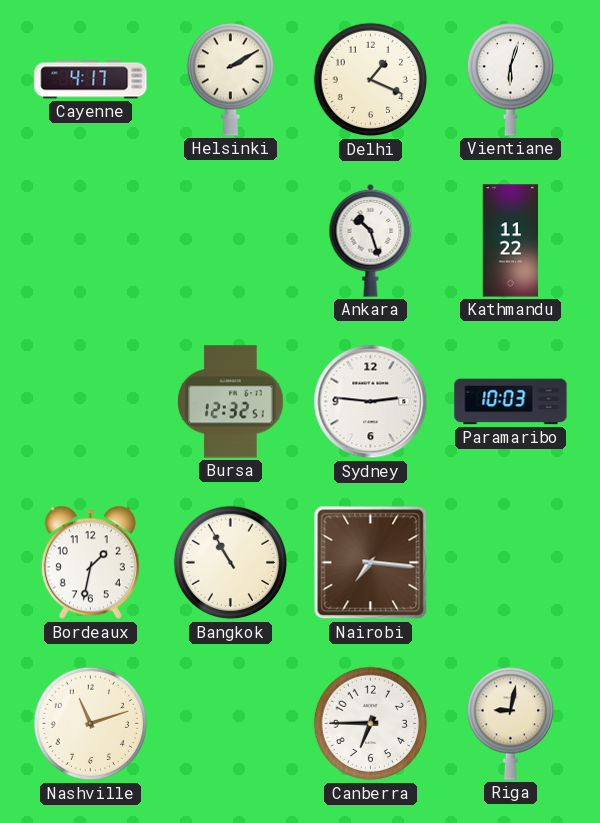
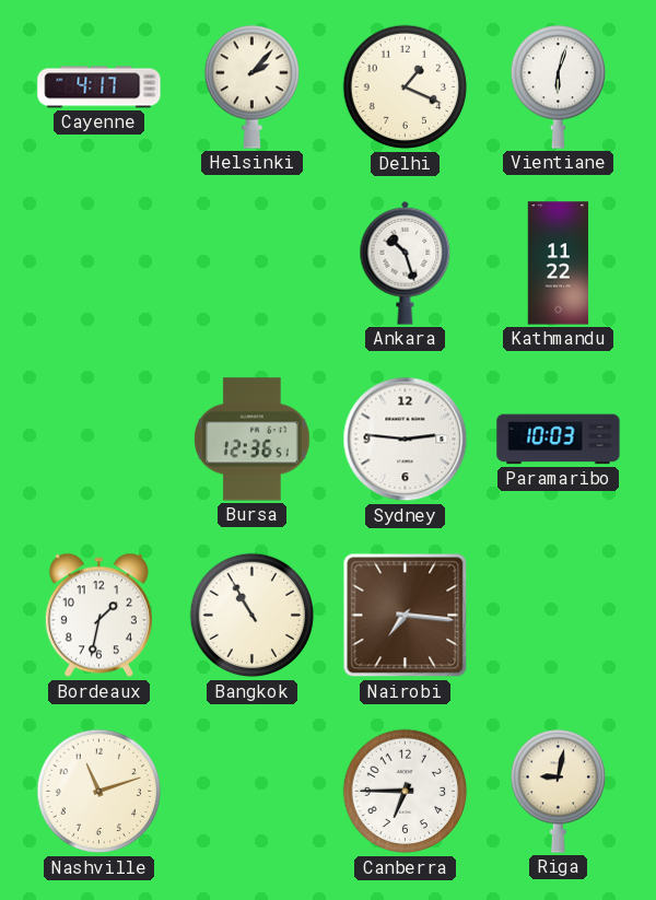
Helsinki: 2:10 -> 2:07 (251, 86)
Bursa: 12:32 -> 12:36 (253, 440)
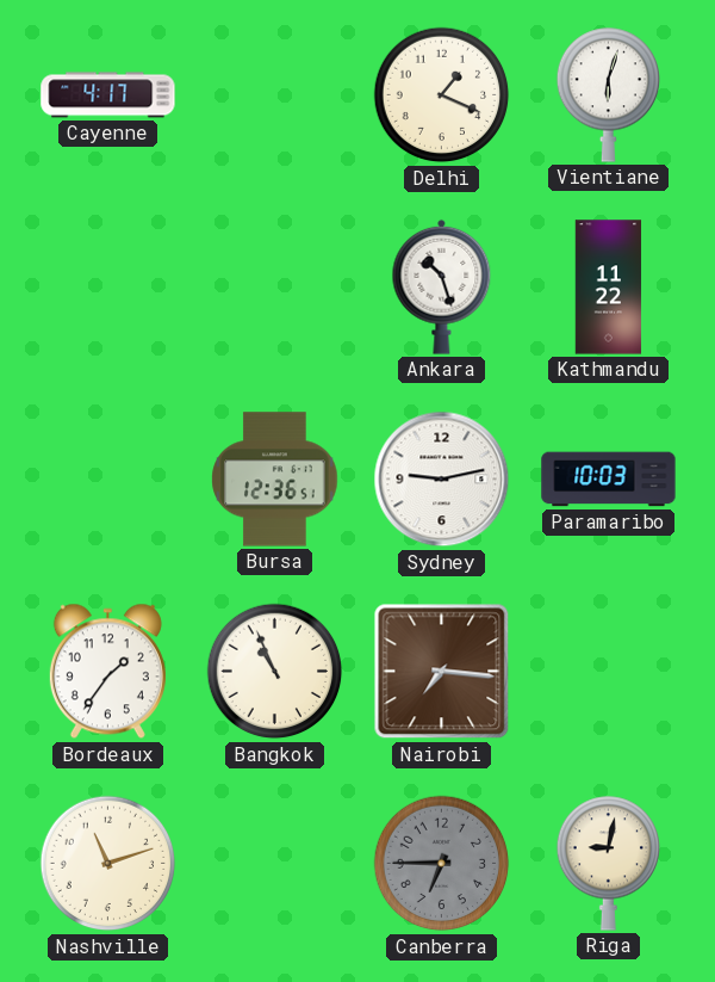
Helsinki: 2:07 -> none (251, 86)
Sydney: 2:46 -> 9:13 (442, 480)
Bordeaux: 1:32 -> 1:36 (107, 672)
Bangkok: 10:55 -> 10:56 (275, 672)
Canberra dial: white -> grey (442, 864)
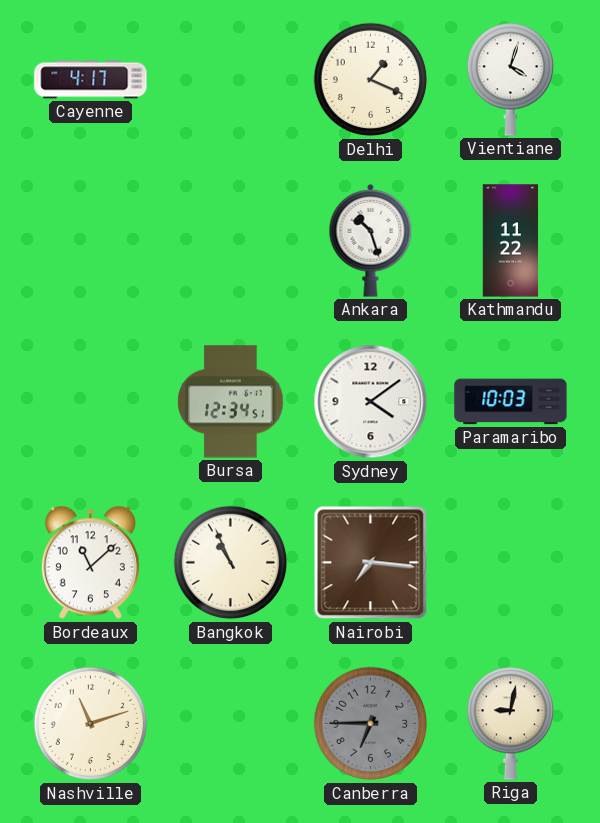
Vientiane: 6:03 -> 4:03 (510, 79)
Bursa: 12:36 -> 12:34 (231, 402)
Sydney: 9:13 -> 4:09 (371, 402)
Bordeaux: 1:36 -> 11:08 (90, 563)
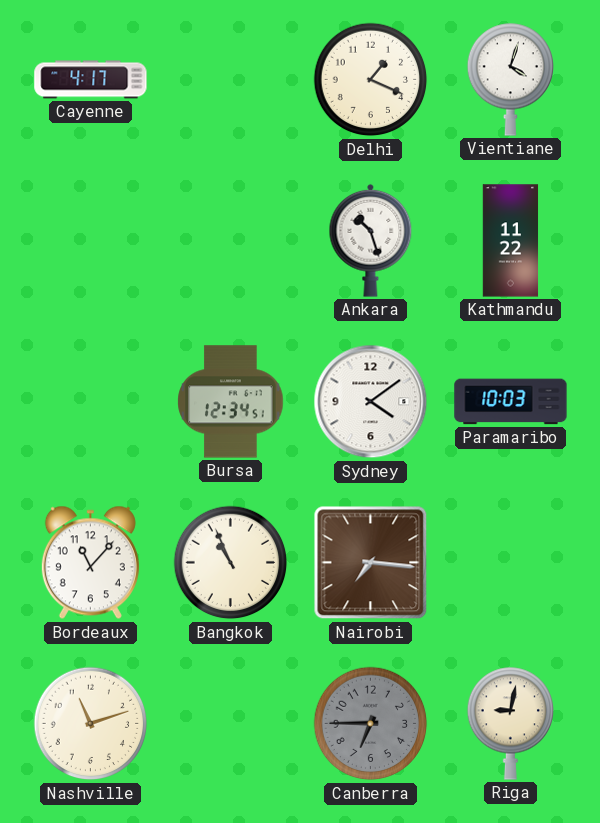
Bordeaux: 11:08 -> 11:07 (90, 563)
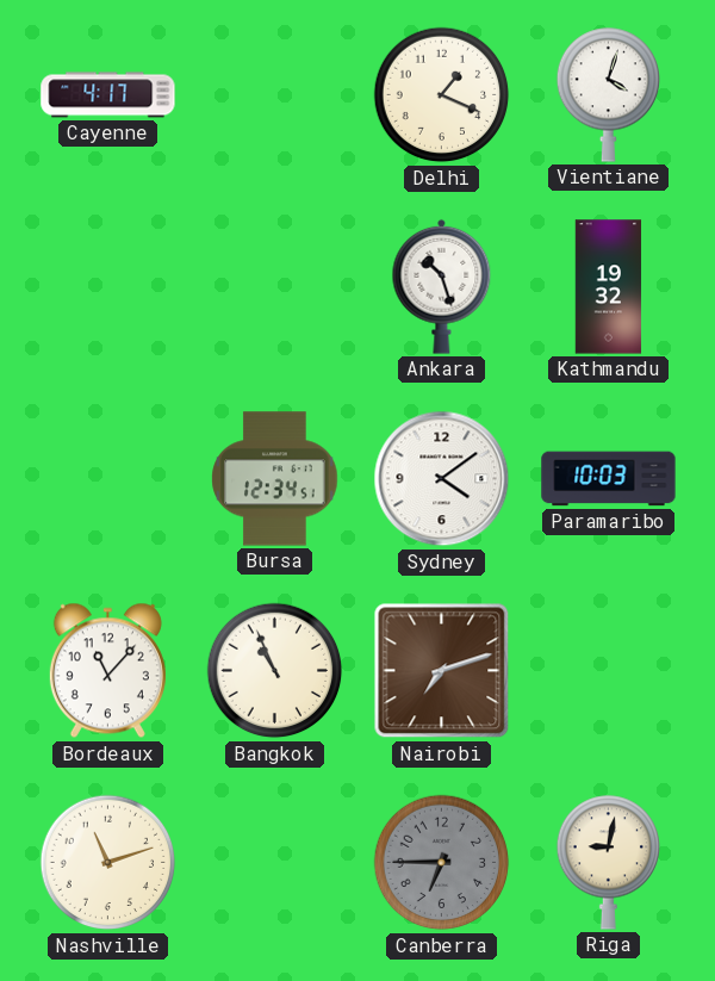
Kathmandu: 11:22 -> 19:32 (609, 287)
Nairobi: 7:16 -> 7:12 (442, 671)
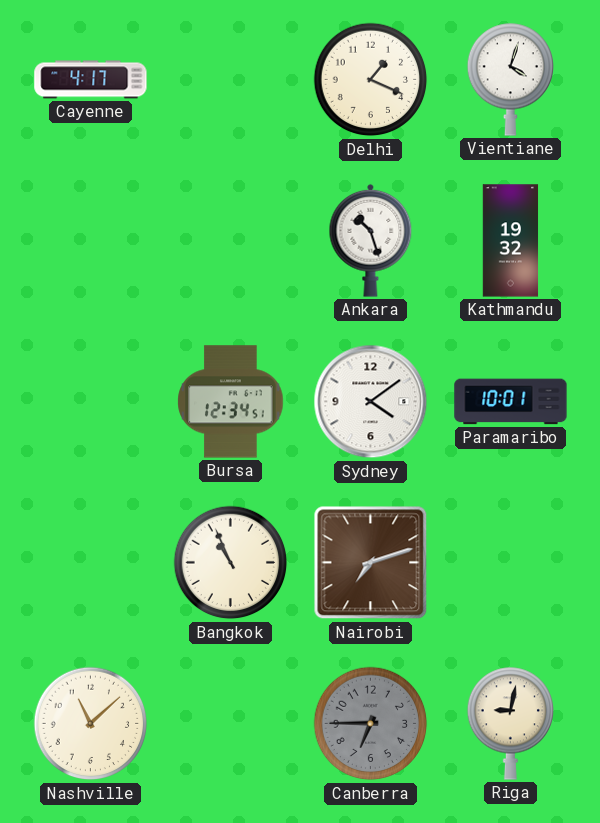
Paramaribo: 10:03 -> 10:01 (511, 402)
Bordeaux: 11:07 -> none (107, 671)
Nashville: 11:12 -> 11:08 (91, 724)
